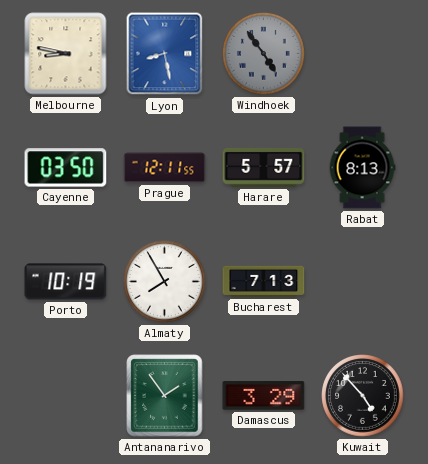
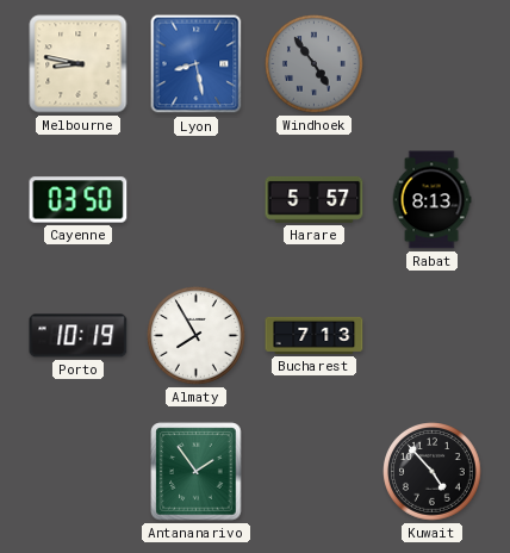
Prague: 12:11 -> none (165, 168)
Damascus: 3:29 -> none (264, 396)
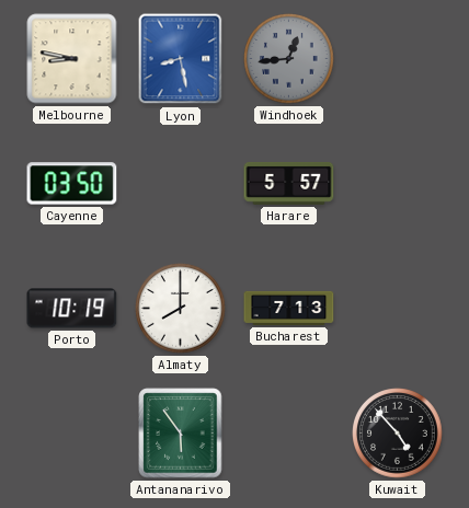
Windhoek: 4:54 -> 12:44 (289, 59)
Rabat: 8:13 -> none (431, 200)
Almaty: 7:55 -> 8:00 (181, 309)
Antananarivo: 1:54 -> 5:54 (181, 434)
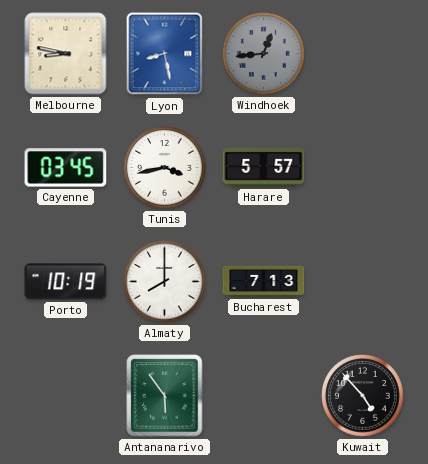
Cayenne: 03:50 -> 03:45 (66, 168)
Tunis: none -> 3:43 (165, 168)
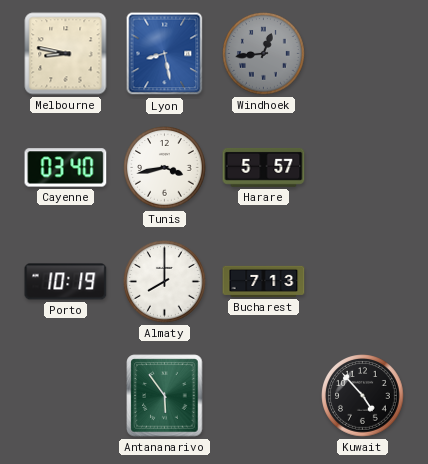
Cayenne: 03:45 -> 03:40 (66, 168)
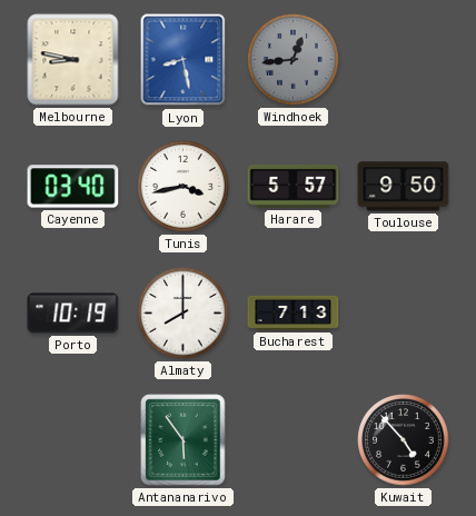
Toulouse: none -> 9:50 (404, 187)
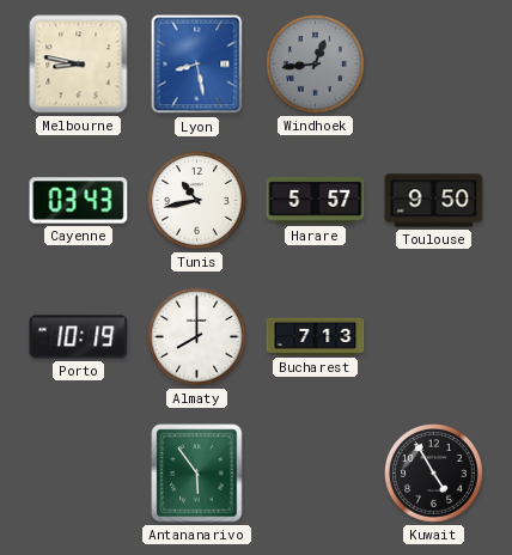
Cayenne: 03:40 -> 03:43 (79, 201)
Tunis: 3:43 -> 10:43 (197, 201)
Kuwait: 4:53 -> 4:55 (434, 474)
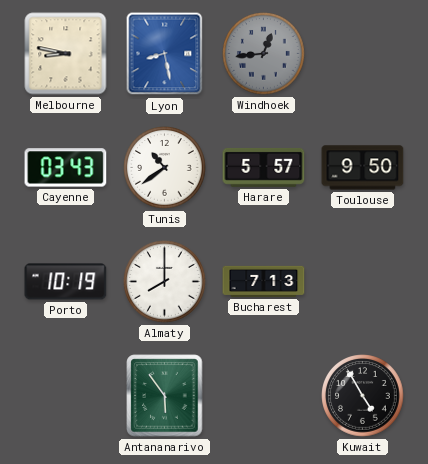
Tunis: 10:43 -> 10:39 (165, 168)
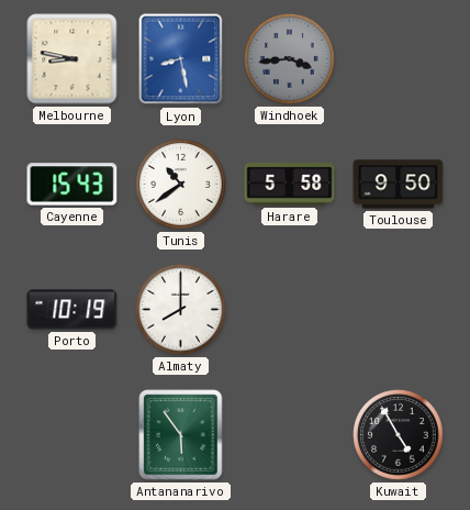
Windhoek: 12:44 -> 3:44 (290, 59)
Cayenne: 03:43 -> 15:43 (72, 185)
Harare: 5:57 -> 5:58 (290, 184)
Bucharest: 7:13 -> none (264, 281)
